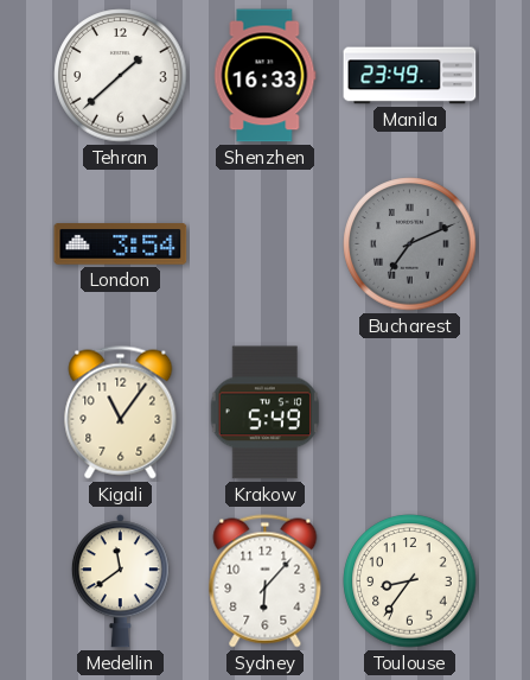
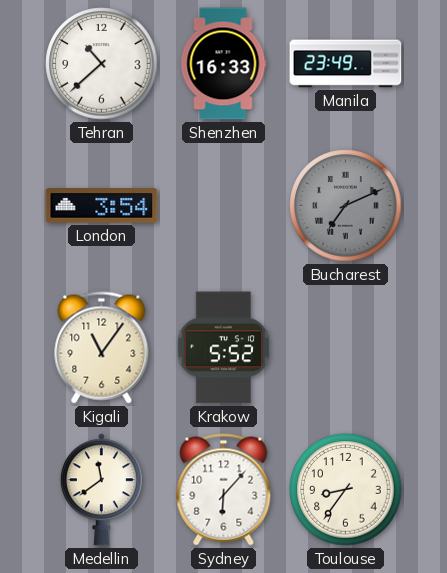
Tehran: 1:38 -> 10:38 (102, 64)
Krakow: 5:49 -> 5:52 (223, 348)
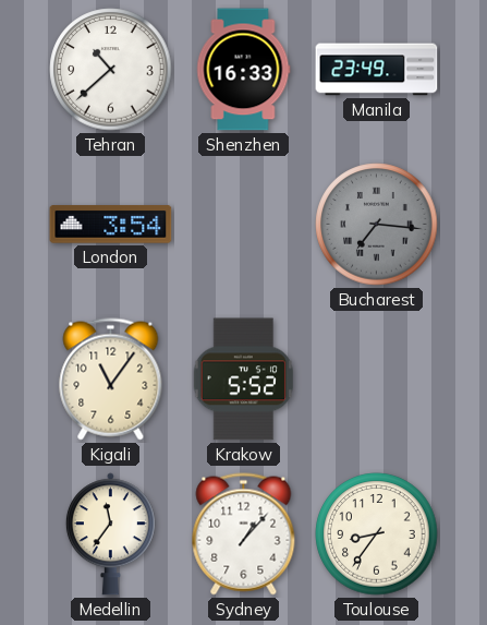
Bucharest: 7:11 -> 7:16 (377, 225)
Medellin: 11:39 -> 11:36 (110, 534)
Sydney: 6:07 -> 1:07 (244, 534)
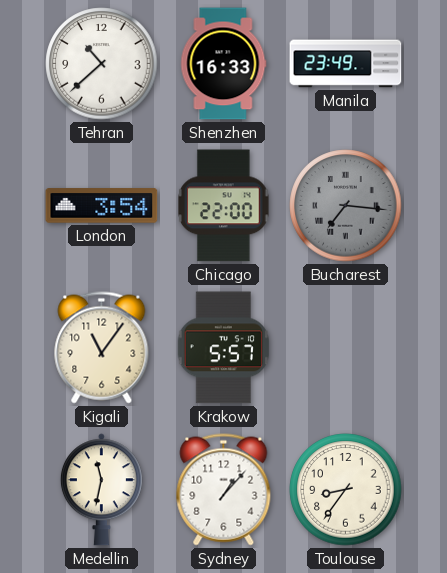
Chicago: none -> 22:00 (224, 206)
Krakow: 5:52 -> 5:57 (223, 348)
Medellin: 11:36 -> 11:32 (101, 490)
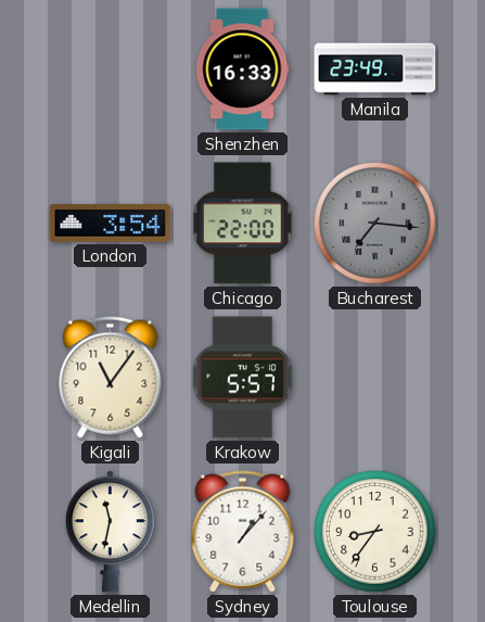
Tehran: 10:38 -> none (102, 64)
